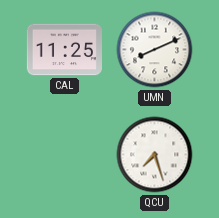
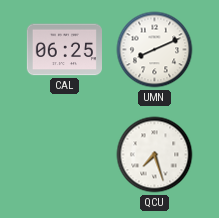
CAL: 11:25 -> 06:25 (64, 50)
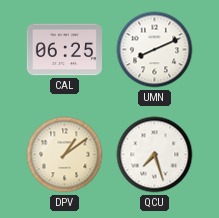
DPV: none -> 1:09 (65, 155)
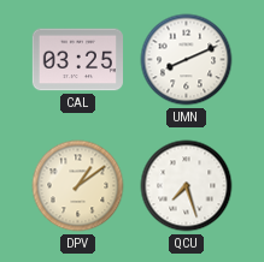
CAL: 06:25 -> 03:25 (77, 60)
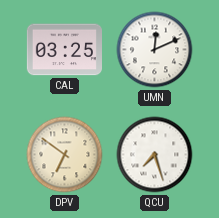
UMN: 8:11 -> 12:11 (155, 50)
DPV: 1:09 -> 6:51 (65, 155)
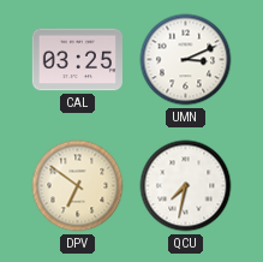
UMN: 12:11 -> 3:11 (186, 60)
QCU: 7:27 -> 7:32 (186, 186)
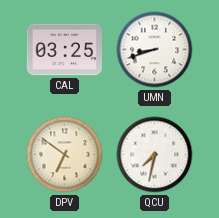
UMN: 3:11 -> 8:42 (155, 50)
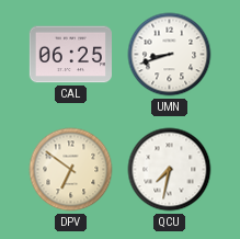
CAL: 03:25 -> 06:25 (70, 55)
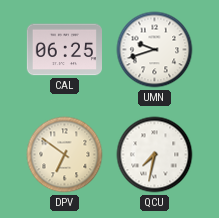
UMN: 8:42 -> 9:42 (155, 50)
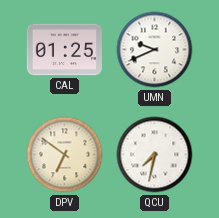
CAL: 06:25 -> 01:25 (64, 50)
UMN: 9:42 -> 9:41 (155, 50)
